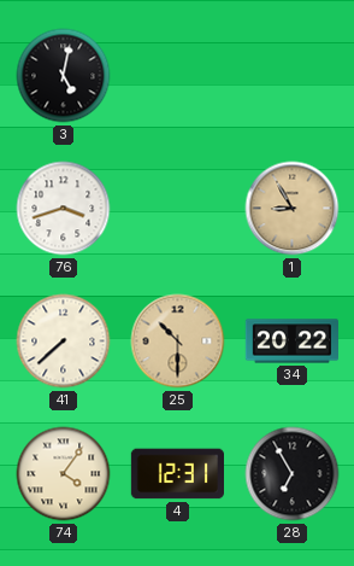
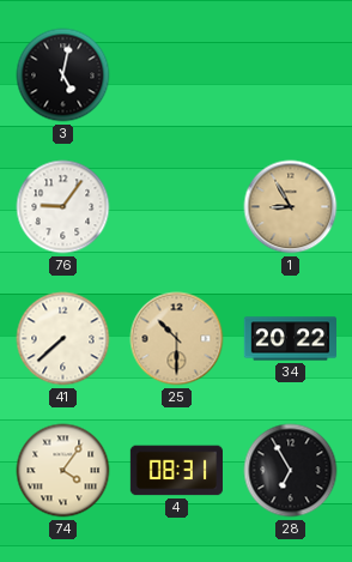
76: 3:42 -> 9:06 (63, 207)
4: 12:31 -> 08:31 (176, 471)
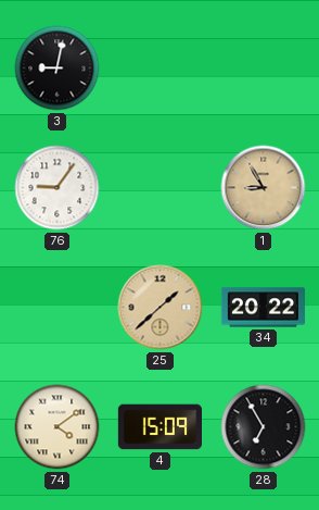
3: 5:02 -> 9:02 (58, 69)
41: 7:38 -> none (63, 339)
25: 10:30 -> 1:38 (161, 308)
74: 4:06 -> 4:09 (58, 427)
4: 08:31 -> 15:09 (159, 427)
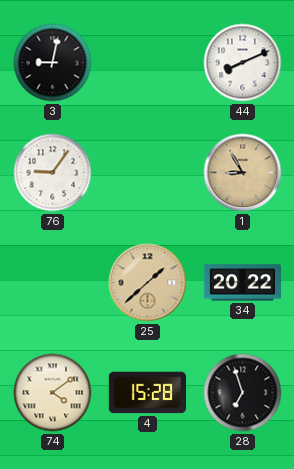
44: none -> 8:11 (243, 63)
4: 15:09 -> 15:28 (147, 393)
28: 6:55 -> 6:57 (243, 393)
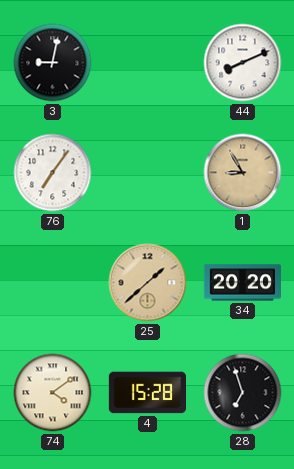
76: 9:06 -> 7:06 (53, 173)
34: 20:22 -> 20:20 (242, 283)
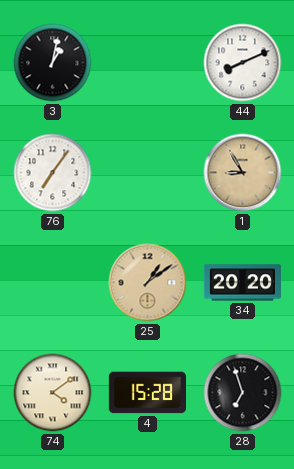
3: 9:02 -> 1:02 (53, 63)
25: 1:38 -> 1:09 (148, 283)
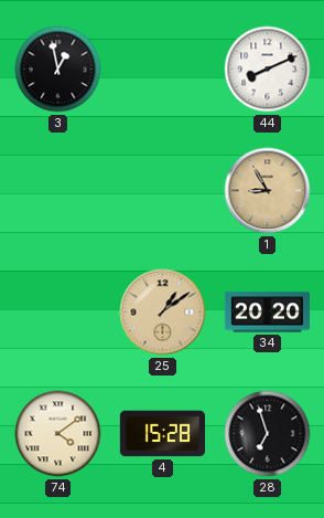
3: 1:02 -> 12:58 (58, 70)
76: 7:06 -> none (53, 173)
